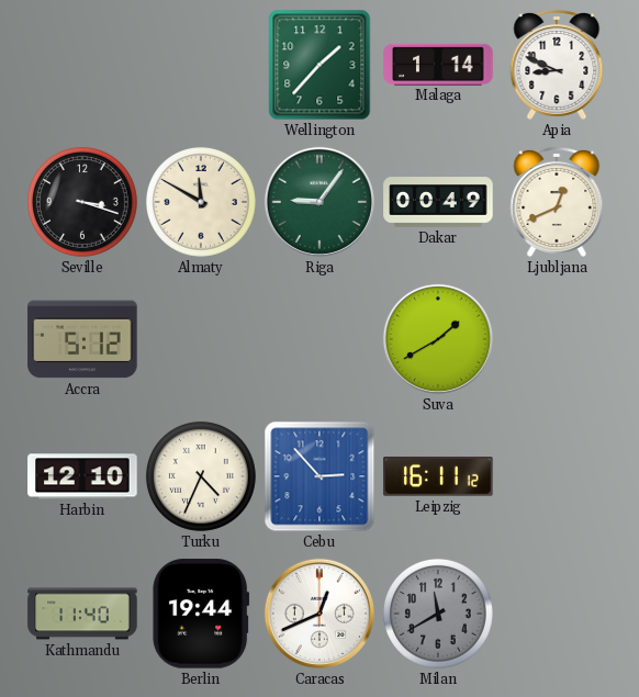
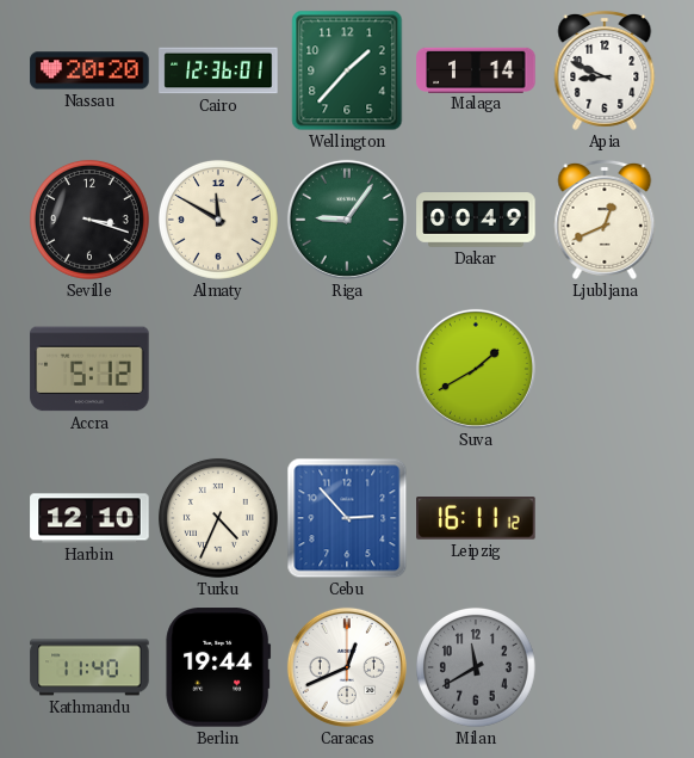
Nassau: none -> 20:20 (89, 70)
Cairo: none -> 12:36 (218, 70)
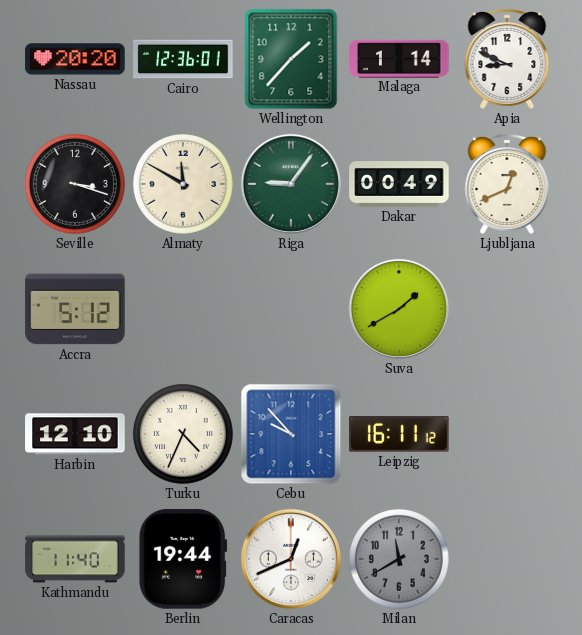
Cebu: 2:53 -> 9:53 (291, 434)
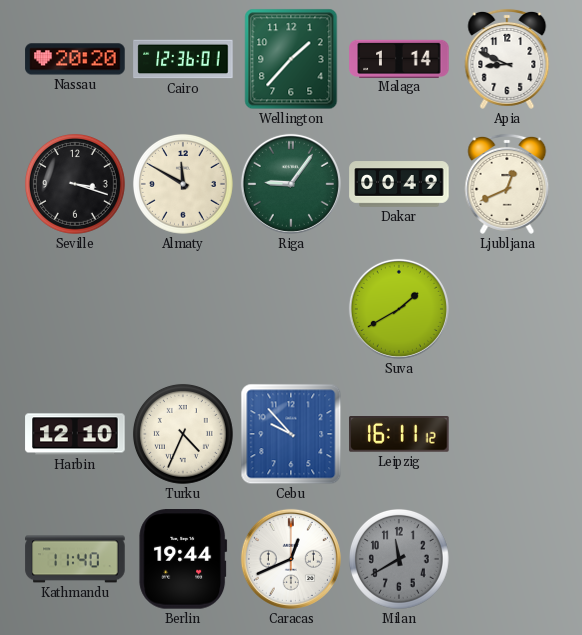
Accra: 5:12 -> none (75, 309)
